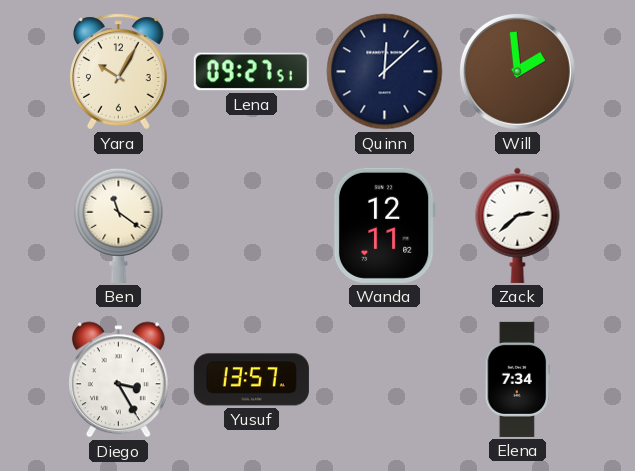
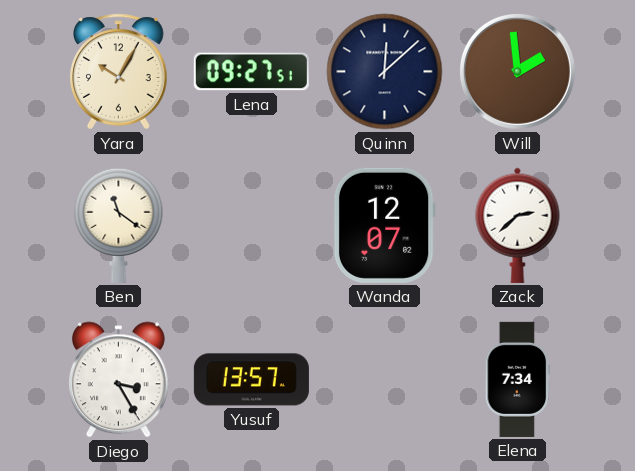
Wanda: 12:11 -> 12:07 (384, 225)
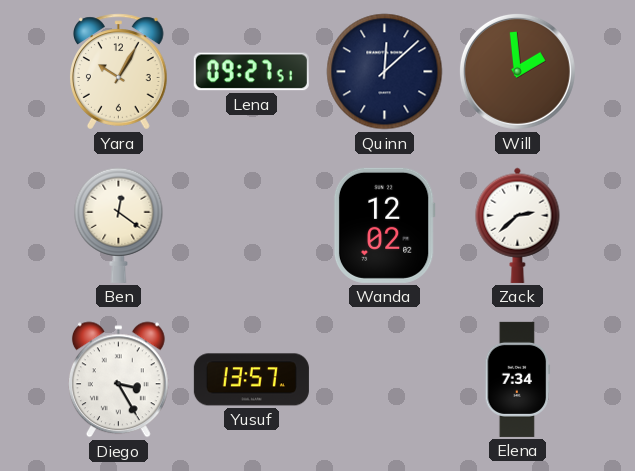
Ben: 11:21 -> 12:21 (119, 225)
Wanda: 12:07 -> 12:02 (384, 225)
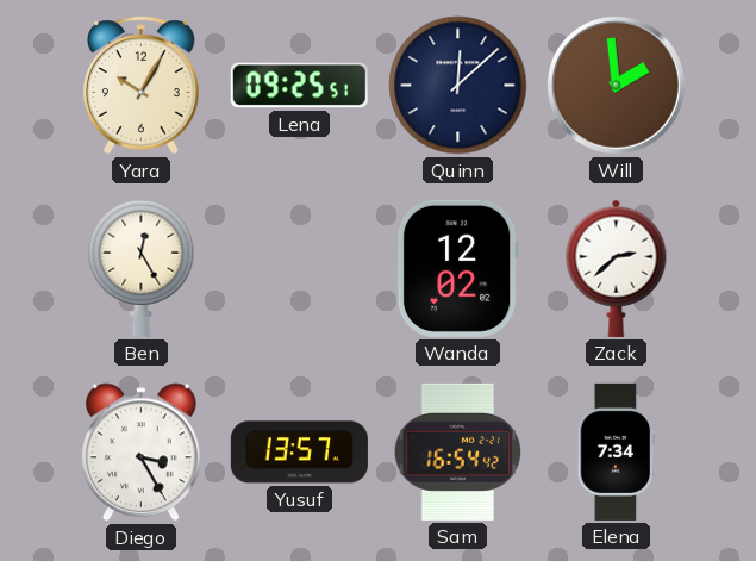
Lena: 09:27 -> 09:25 (299, 86)
Ben: 12:21 -> 12:25 (142, 268)
Sam: none -> 16:54 (458, 451)
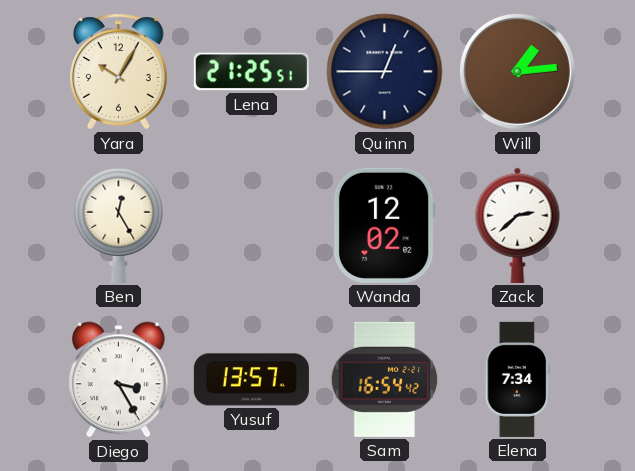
Lena: 09:25 -> 21:25 (251, 72)
Quinn: 12:08 -> 12:45 (385, 72)
Will: 1:59 -> 1:14 (517, 71)
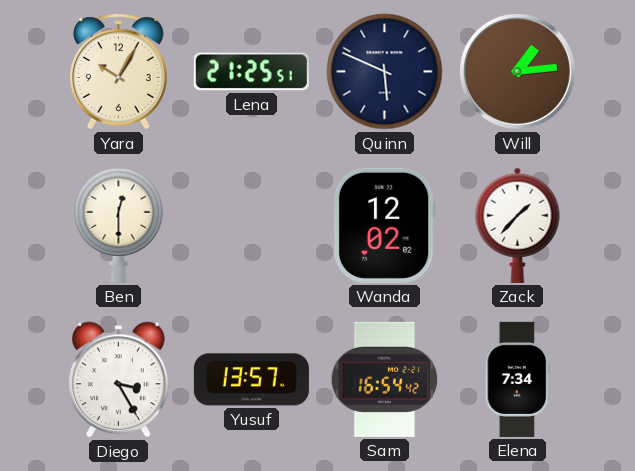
Quinn: 12:45 -> 5:49 (385, 72)
Ben: 12:25 -> 12:30 (119, 225)
Zack: 2:38 -> 1:37 (518, 225)
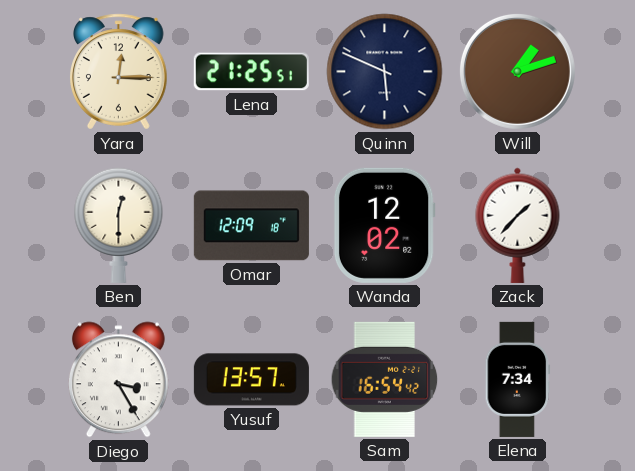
Yara: 10:05 -> 12:15 (119, 72)
Will: 1:14 -> 1:12 (517, 71)
Omar: none -> 12:09 (251, 226)
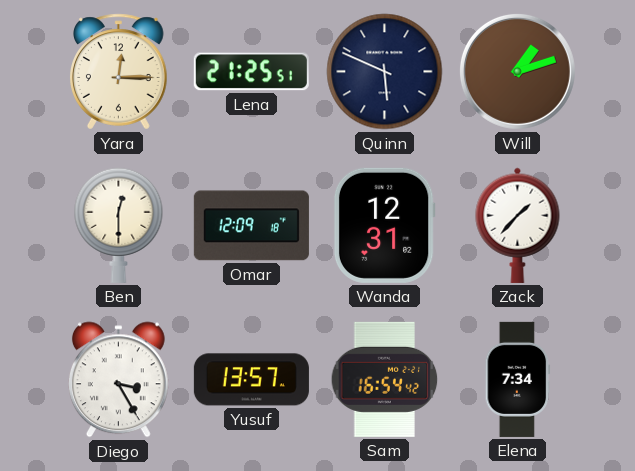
Wanda: 12:02 -> 12:31 (384, 225)
